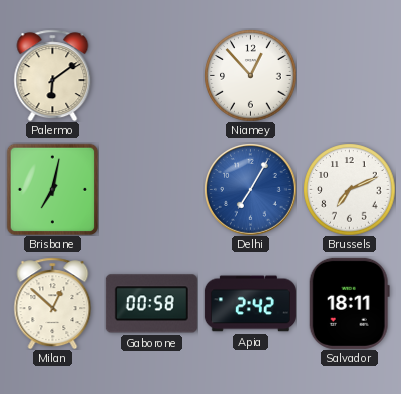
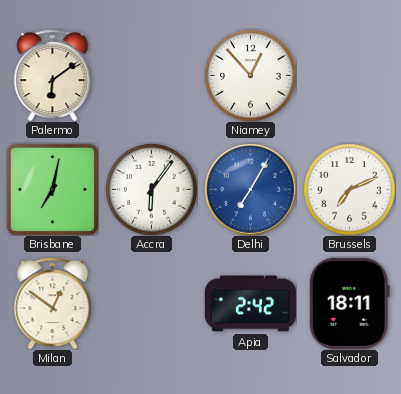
Accra: none -> 6:06 (151, 189)
Milan: 12:52 -> 12:51 (53, 303)
Gaborone: 00:58 -> none (151, 304)
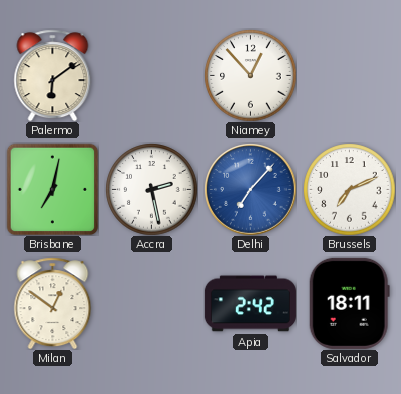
Accra: 6:06 -> 2:28 (151, 189)
Delhi: 7:05 -> 7:07 (250, 189)
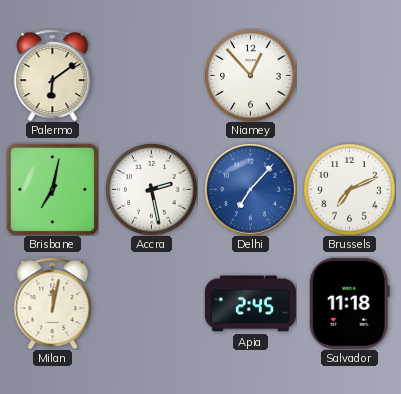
Milan: 12:51 -> 12:02 (53, 303)
Apia: 2:42 -> 2:45 (250, 304)
Salvador: 18:11 -> 11:18 (349, 303)
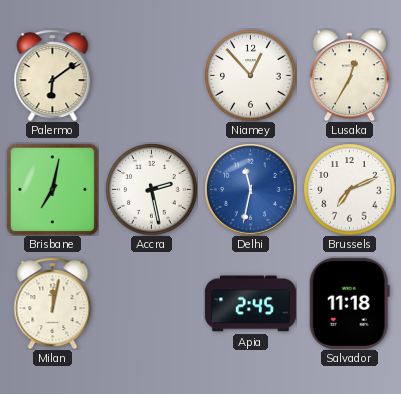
Lusaka: none -> 12:35 (349, 75)
Delhi: 7:07 -> 11:32 (250, 189)
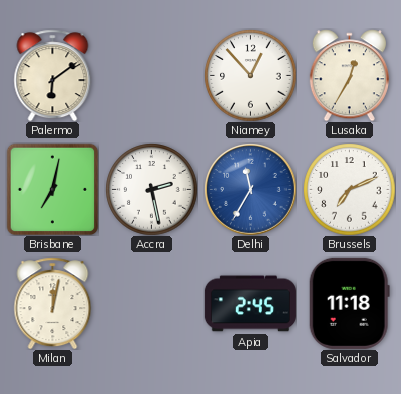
Delhi: 11:32 -> 11:35 (250, 189)
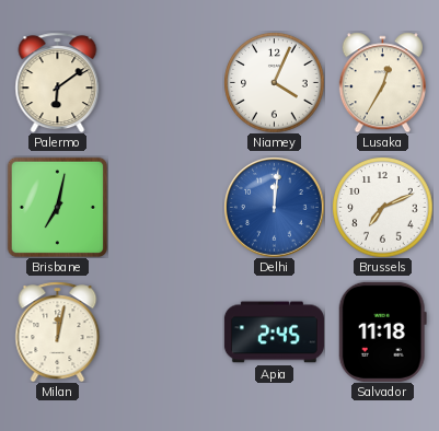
Niamey: 12:53 -> 4:04 (274, 82)
Accra: 2:28 -> none (151, 189)
Delhi: 11:35 -> 12:01 (274, 207)
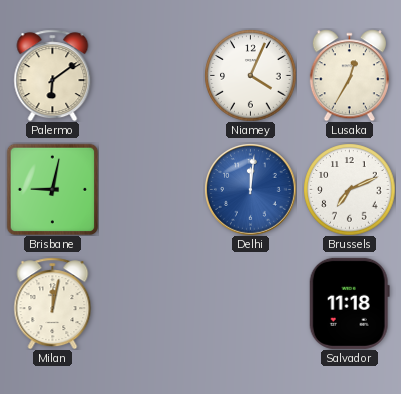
Brisbane: 7:02 -> 9:02 (52, 189)
Apia: 2:45 -> none (274, 333)
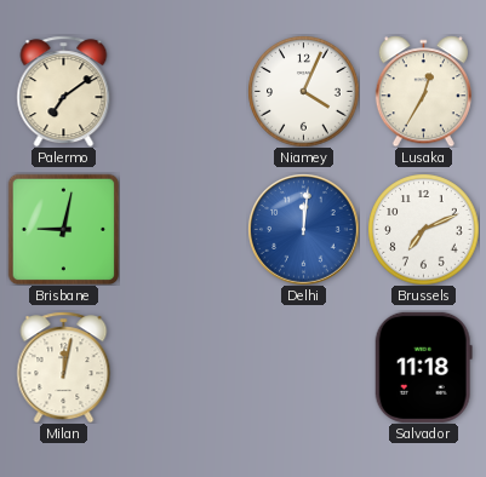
Palermo: 6:09 -> 7:09 (64, 91)
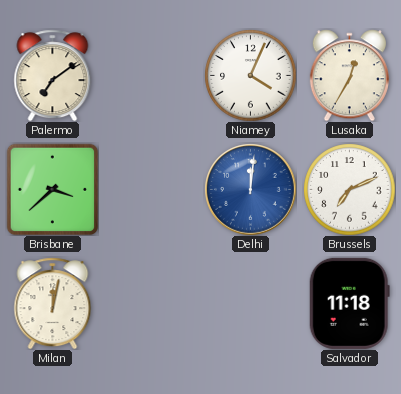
Brisbane: 9:02 -> 3:38 (52, 189)
